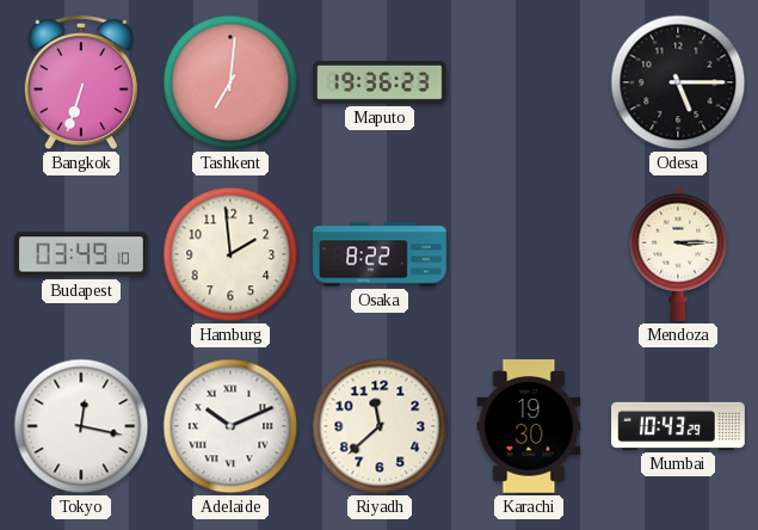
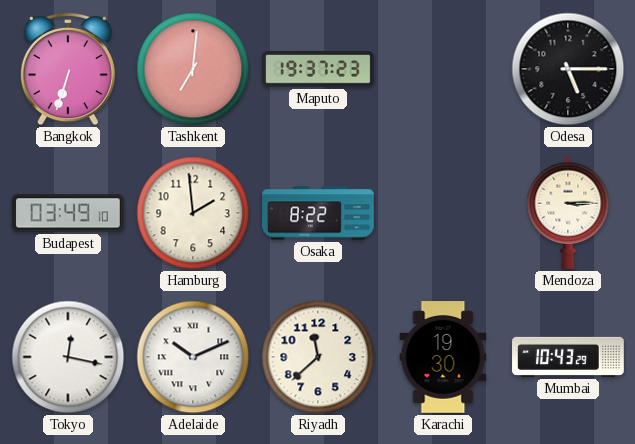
Maputo: 19:36 -> 19:37 (318, 70)
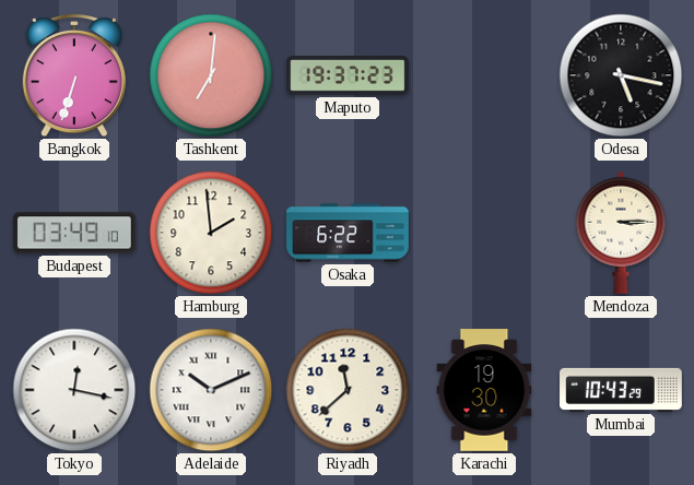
Odesa: 5:15 -> 5:17 (621, 75)
Osaka: 8:22 -> 6:22 (348, 233)
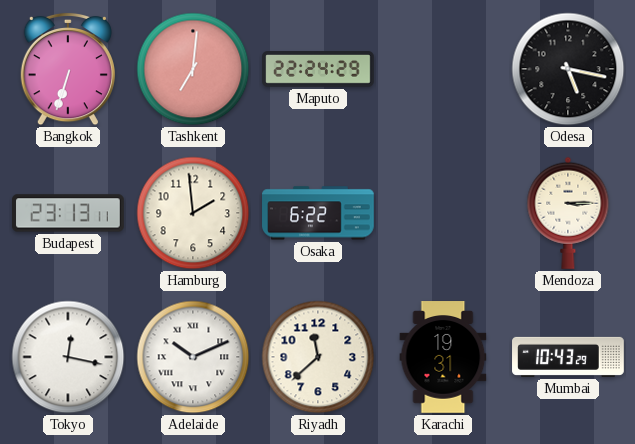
Maputo: 19:37 -> 22:24 (318, 70)
Budapest: 03:49 -> 23:13 (69, 213)
Karachi: 19:30 -> 19:31 (443, 357)
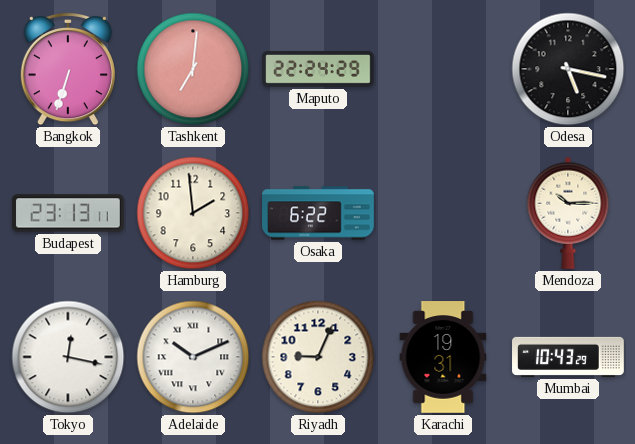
Mendoza: 3:15 -> 10:15 (568, 213)
Riyadh: 11:38 -> 9:04 (318, 357)
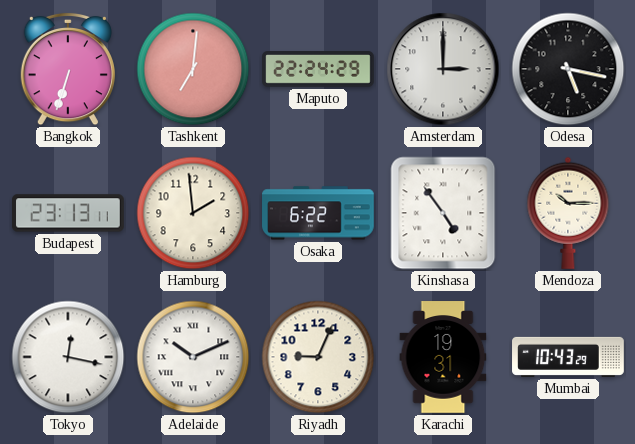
Amsterdam: none -> 3:00 (443, 69)
Kinshasa: none -> 4:54 (443, 213)
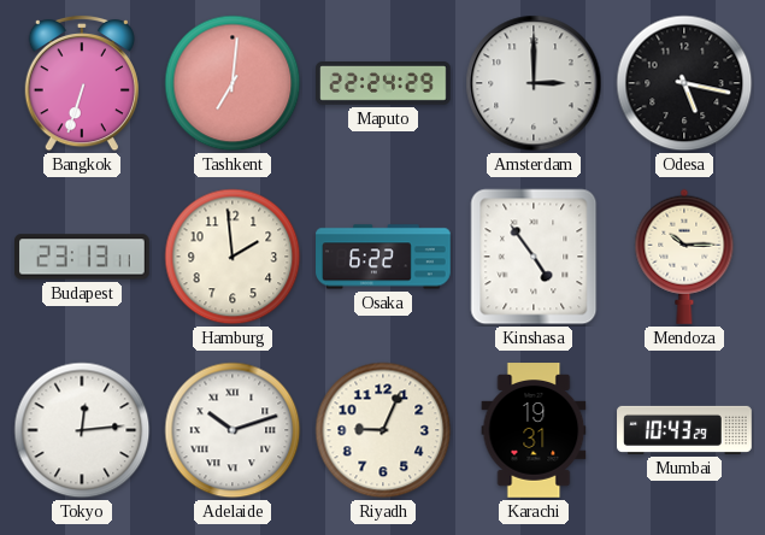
Tokyo: 12:17 -> 12:14 (82, 430)
Adelaide: 10:11 -> 10:12 (233, 430)
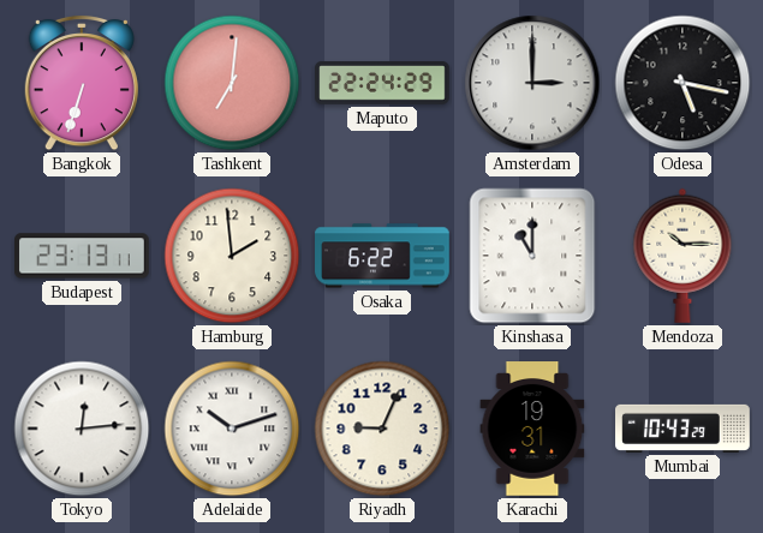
Kinshasa: 4:54 -> 11:00 (532, 256)
